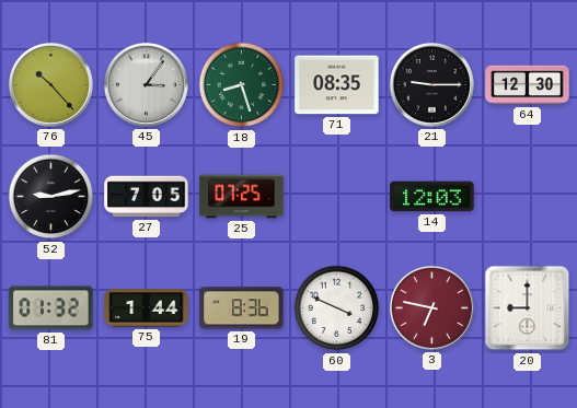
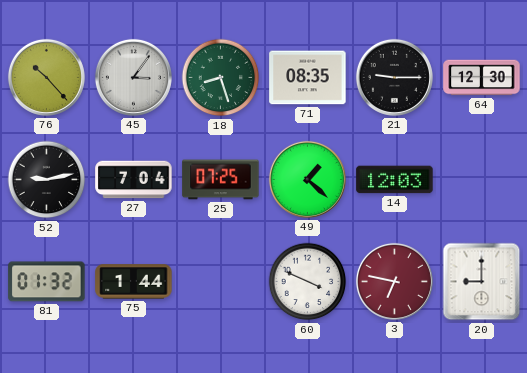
27: 7:05 -> 7:04 (134, 180)
49: none -> 1:22 (307, 179)
19: 8:36 -> none (242, 308)
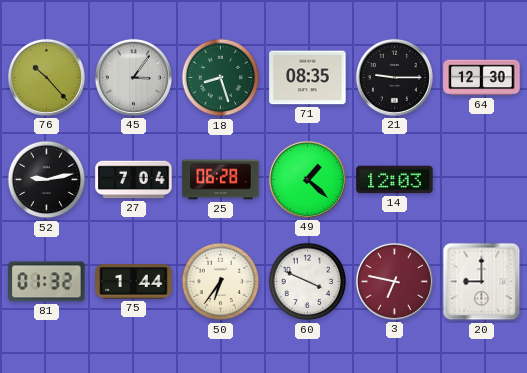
25: 07:25 -> 06:28 (221, 180)
50: none -> 6:36 (221, 282)
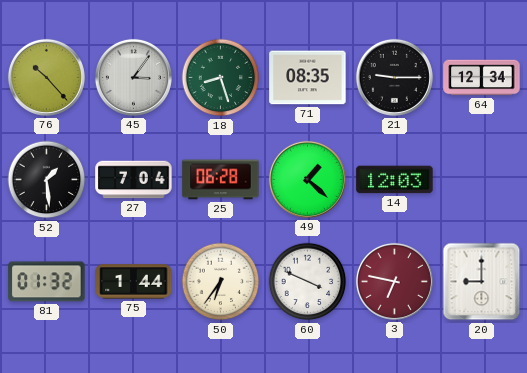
64: 12:30 -> 12:34 (482, 78)
52: 9:13 -> 1:29 (47, 180)
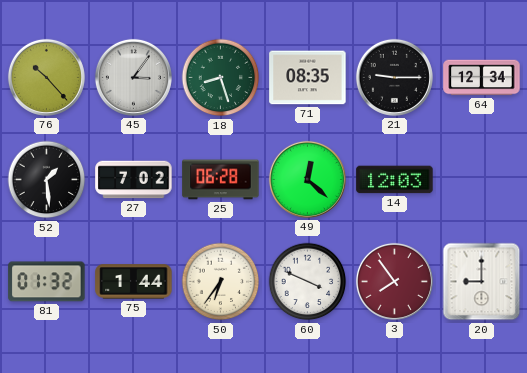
27: 7:04 -> 7:02 (134, 180)
49: 1:22 -> 12:22 (307, 179)
3: 6:47 -> 7:54 (394, 281)
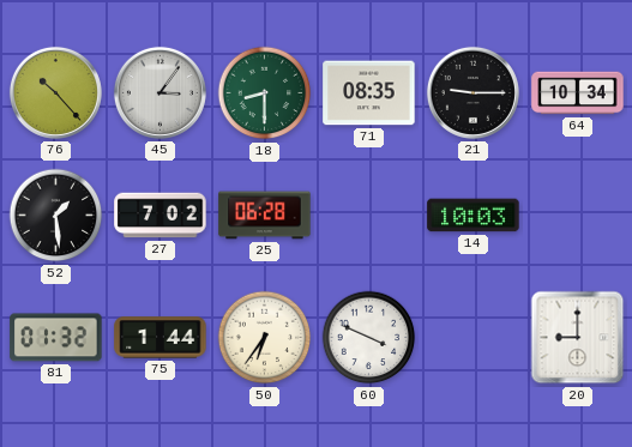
18: 8:27 -> 8:30 (265, 93)
64: 12:34 -> 10:34 (578, 93)
49: 12:22 -> none (307, 179)
14: 12:03 -> 10:03 (474, 216)
3: 7:54 -> none (394, 281)
